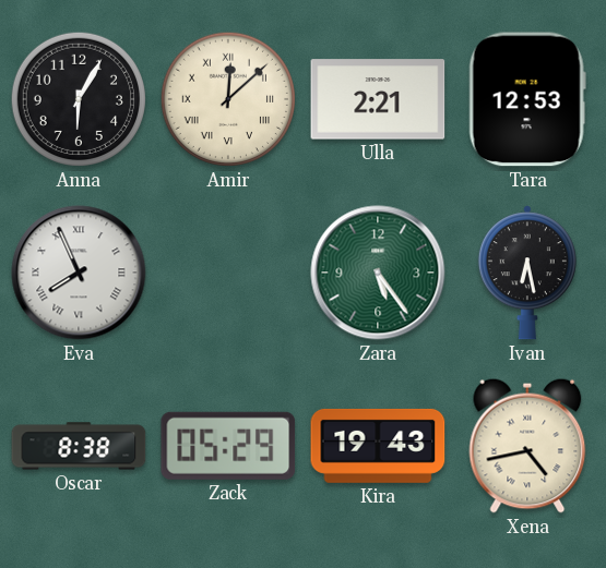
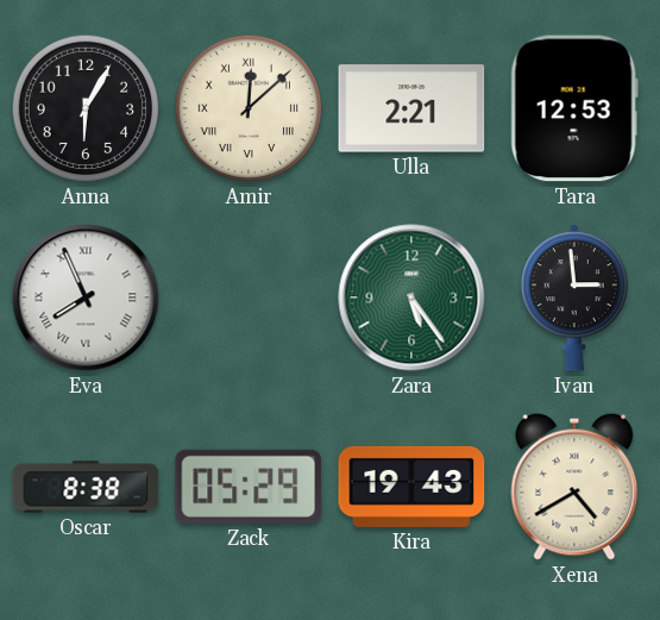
Ivan: 6:28 -> 2:59 (574, 298)
Xena: 4:43 -> 4:40 (574, 487)
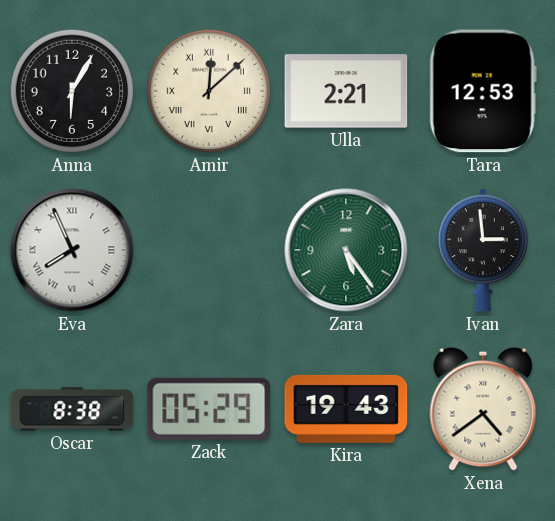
Xena: 4:40 -> 4:39 (483, 409)
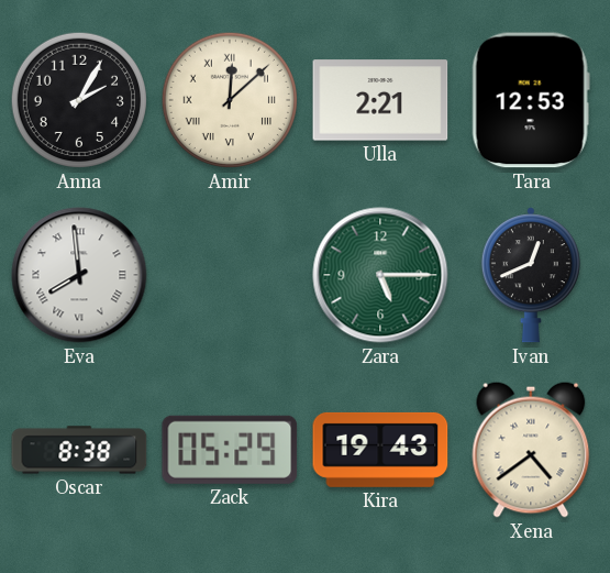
Anna: 6:05 -> 2:05 (79, 100)
Eva: 7:56 -> 7:59 (79, 275)
Zara: 5:24 -> 5:15 (380, 275)
Ivan: 2:59 -> 12:41 (531, 275)
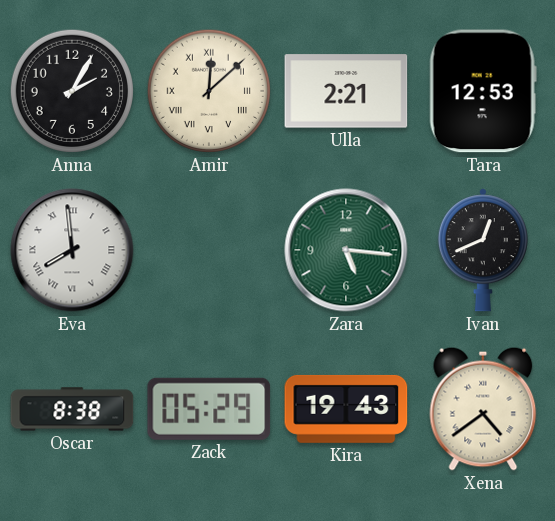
Zara: 5:15 -> 5:16 (346, 250)
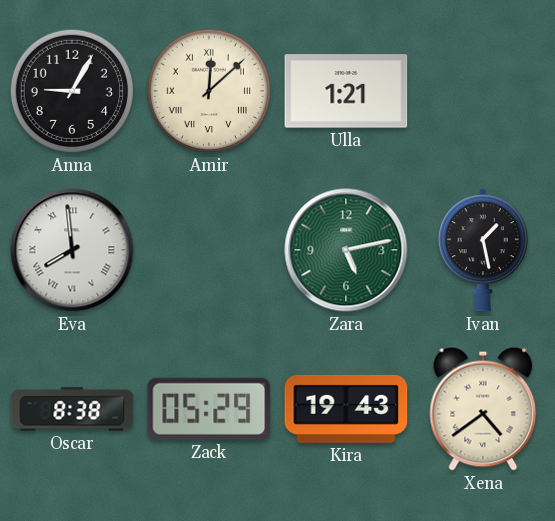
Anna: 2:05 -> 9:05 (72, 91)
Ulla: 2:21 -> 1:21 (346, 91)
Tara: 12:53 -> none (483, 91)
Zara: 5:16 -> 5:13 (346, 250)
Ivan: 12:41 -> 1:28 (483, 250)
